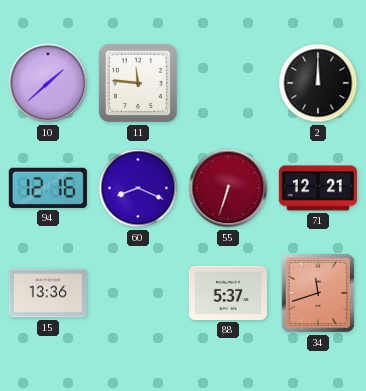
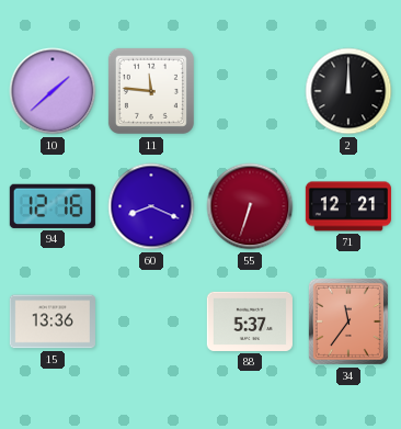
34: 11:42 -> 11:36 (348, 321)
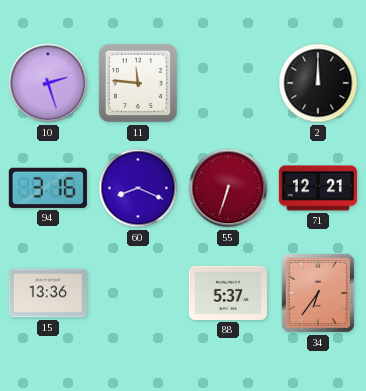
10: 1:38 -> 2:27 (48, 83)
94: 12:16 -> 3:16 (48, 188)
34: 11:36 -> 6:36 (318, 293)
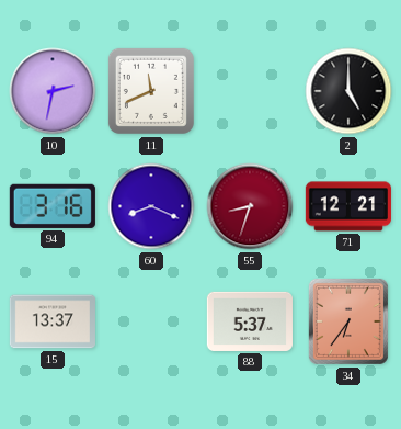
10: 2:27 -> 2:32 (53, 91)
11: 11:46 -> 11:41 (151, 91)
2: 12:00 -> 5:00 (348, 91)
55: 6:33 -> 8:33 (250, 206)
15: 13:36 -> 13:37 (53, 321)
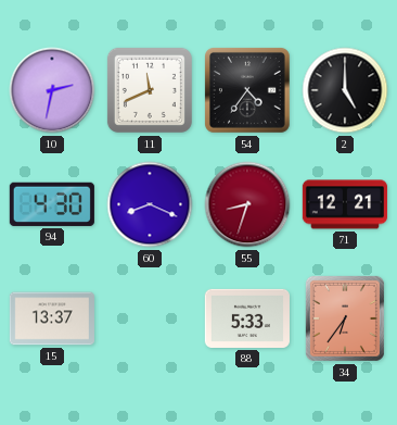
54: none -> 4:36 (247, 90)
94: 3:16 -> 4:30 (52, 204)
88: 5:37 -> 5:33 (247, 318)
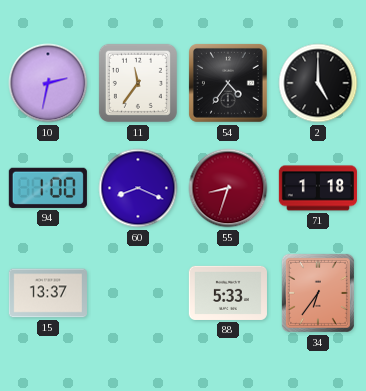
11: 11:41 -> 11:36 (138, 83)
94: 4:30 -> 1:00 (48, 188)
71: 12:21 -> 1:18 (318, 188)
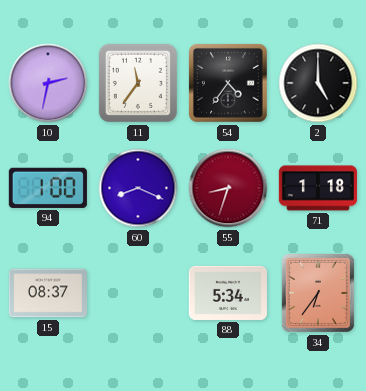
15: 13:37 -> 08:37 (48, 293)
88: 5:33 -> 5:34 (228, 293)
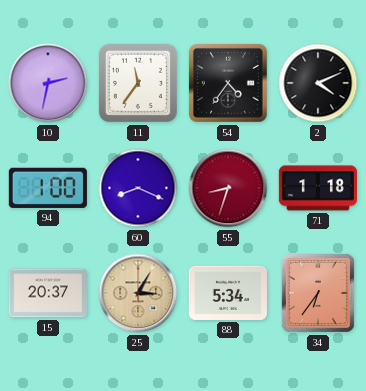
2: 5:00 -> 4:11 (318, 83)
15: 08:37 -> 20:37 (48, 293)
25: none -> 3:05 (138, 293)
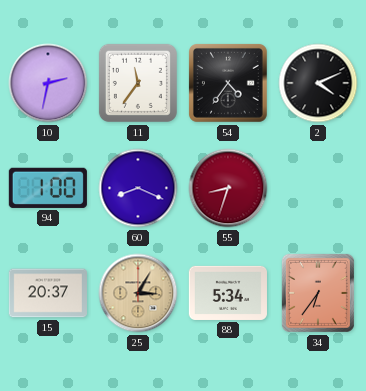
71: 1:18 -> none (318, 188)
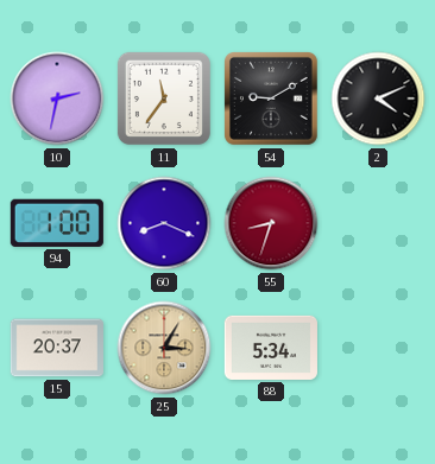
54: 4:36 -> 9:10 (271, 98)
34: 6:36 -> none (318, 293)
